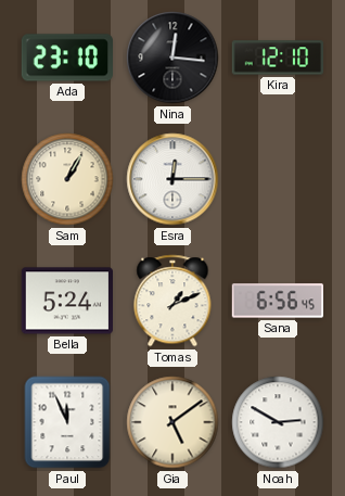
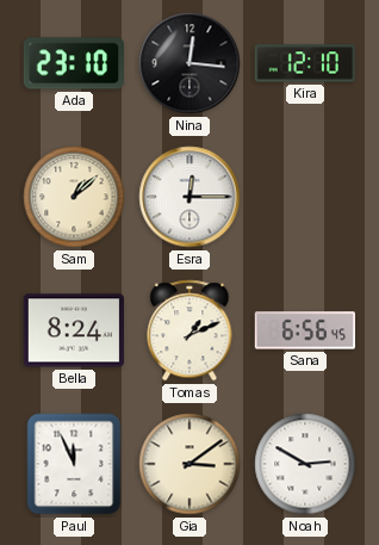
Sam: 1:05 -> 1:08 (74, 197)
Bella: 5:24 -> 8:24 (73, 330)
Gia: 5:09 -> 3:09 (189, 464)
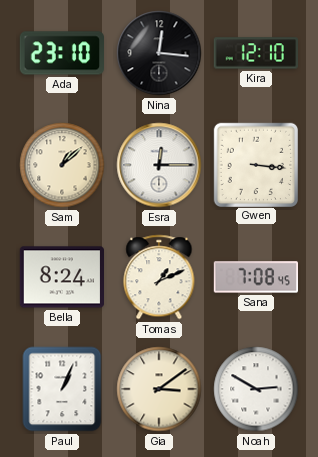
Gwen: none -> 3:16 (255, 164)
Sana: 6:56 -> 7:08 (255, 277)
Paul: 11:56 -> 1:04 (62, 389)
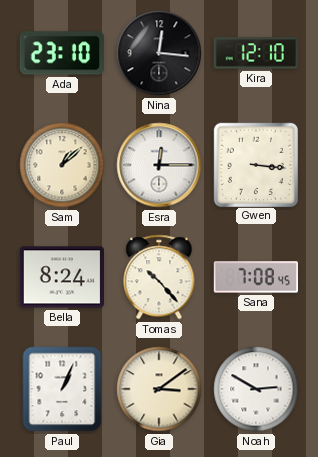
Tomas: 1:11 -> 10:23 (159, 277)
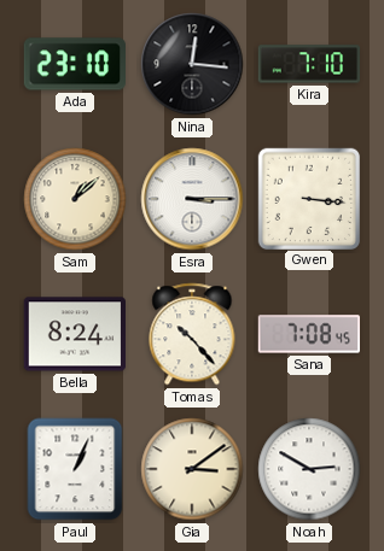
Kira: 12:10 -> 7:10 (308, 64)
Esra: 12:15 -> 3:15 (192, 199)
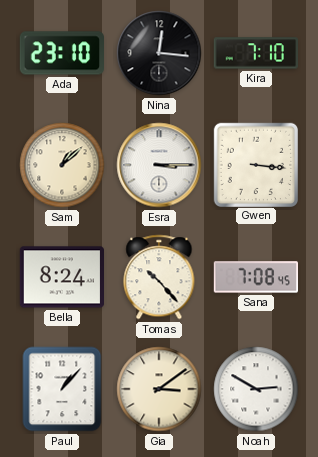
Paul: 1:04 -> 1:07 (62, 389)
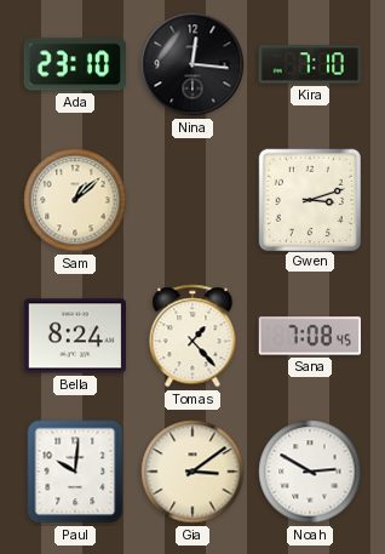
Esra: 3:15 -> none (159, 165)
Gwen: 3:16 -> 3:12 (309, 199)
Tomas: 10:23 -> 1:23 (192, 336)
Paul: 1:07 -> 10:01 (75, 472)
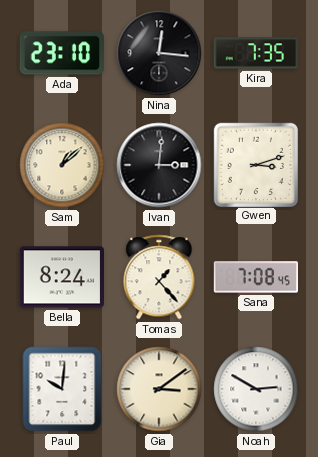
Kira: 7:10 -> 7:35 (255, 53)
Ivan: none -> 3:01 (159, 165)
